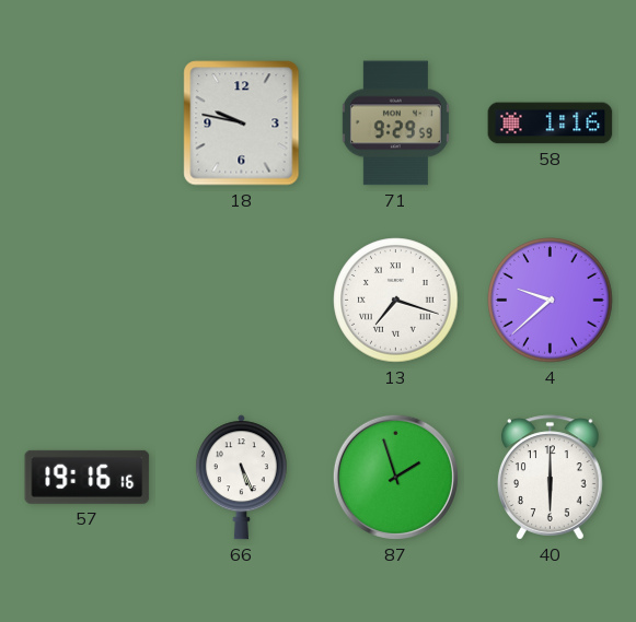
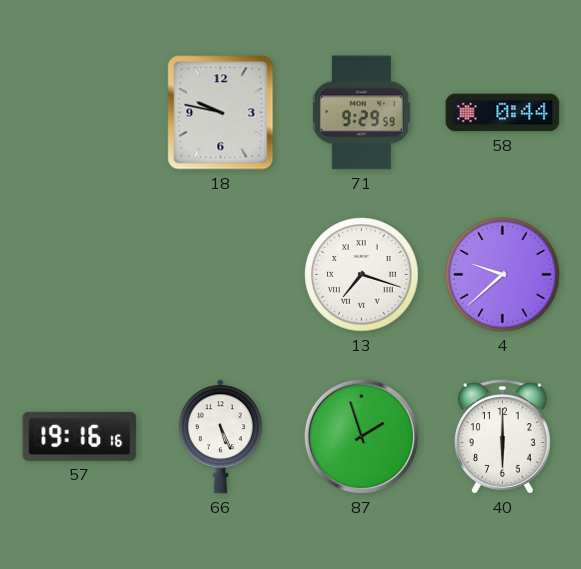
58: 1:16 -> 0:44 (503, 113)
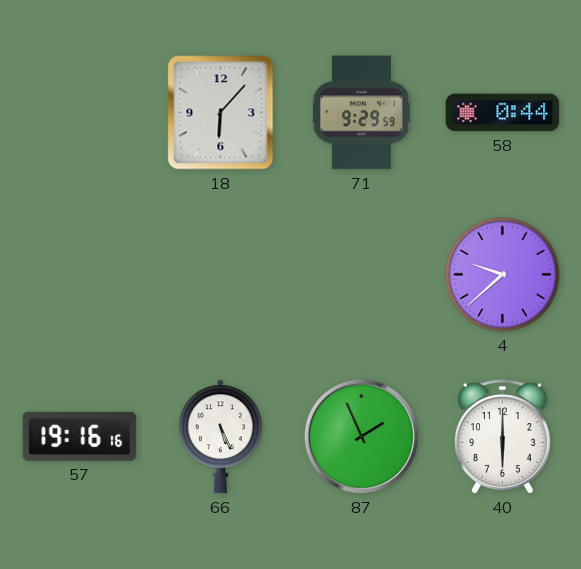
18: 9:47 -> 6:07 (221, 113)
13: 7:18 -> none (362, 275)
87: 1:57 -> 1:56 (361, 436)
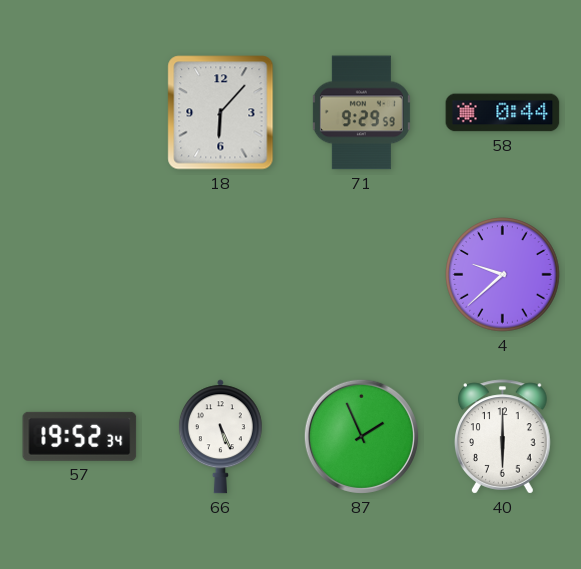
57: 19:16 -> 19:52 (80, 436)
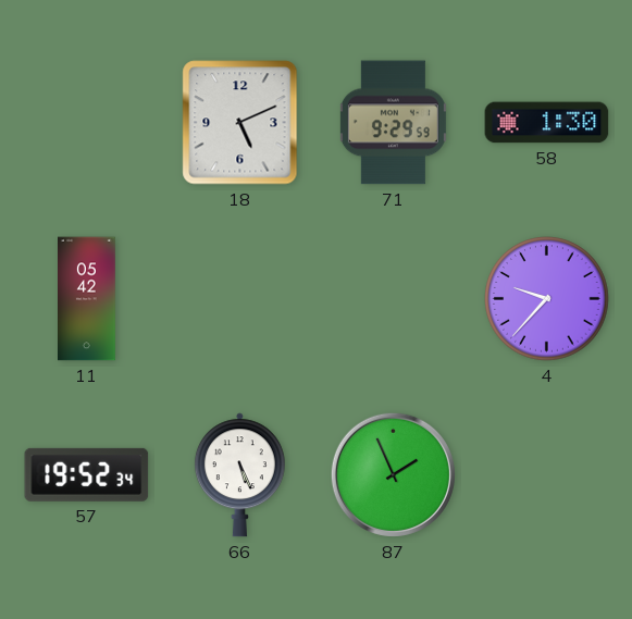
18: 6:07 -> 5:11 (240, 123)
58: 0:44 -> 1:30 (547, 123)
11: none -> 05:42 (87, 299)
4: 9:38 -> 9:37 (547, 299)
40: 6:00 -> none (503, 437)
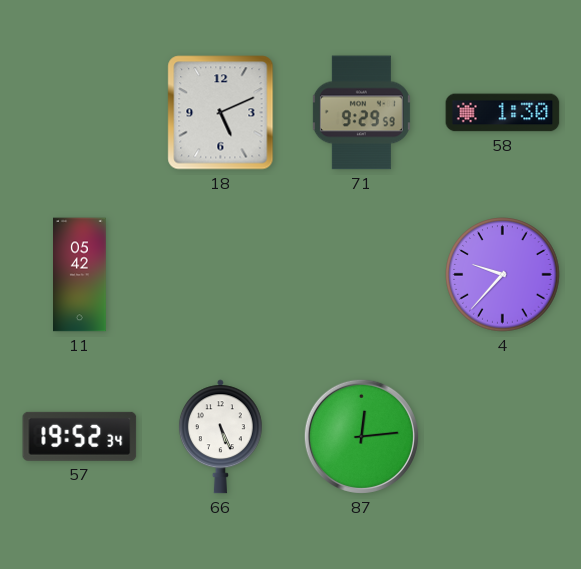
87: 1:56 -> 12:14 (361, 436)
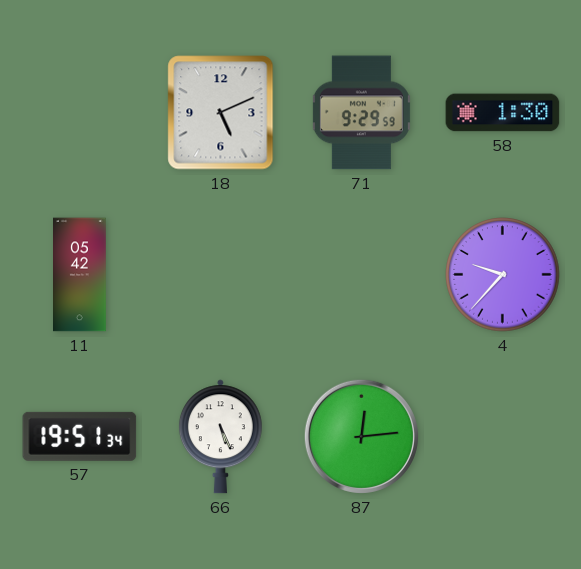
57: 19:52 -> 19:51 (80, 436)
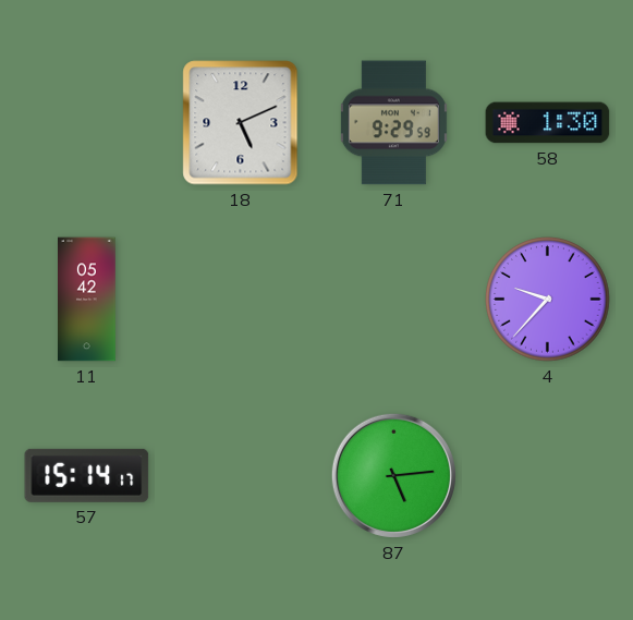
57: 19:51 -> 15:14 (87, 475)
66: 5:26 -> none (220, 437)
87: 12:14 -> 5:14 (393, 475)
